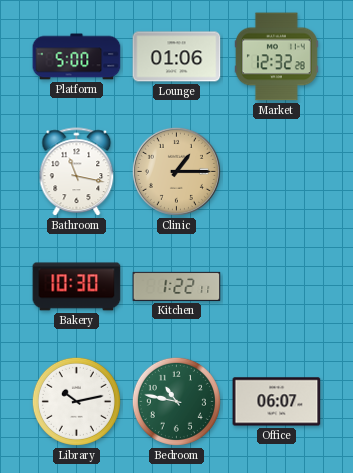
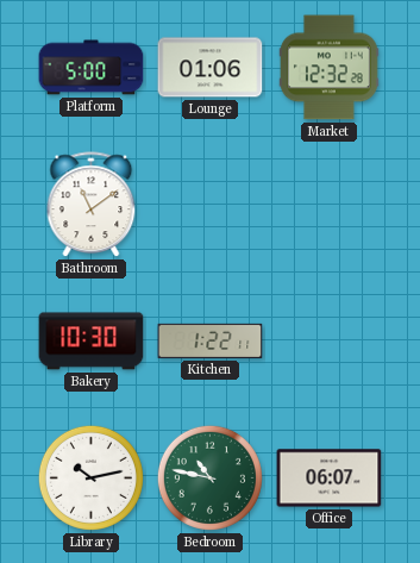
Bathroom: 11:17 -> 11:09 (92, 205)
Clinic: 1:15 -> none (176, 171)
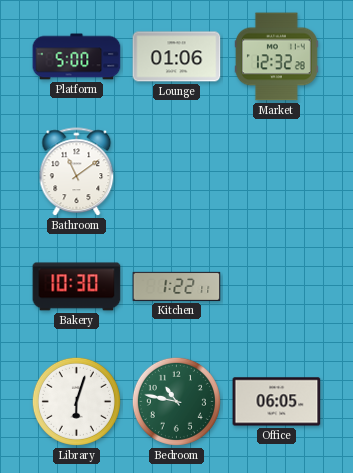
Library: 10:13 -> 6:03 (76, 401)
Office: 06:07 -> 06:05 (277, 402)
